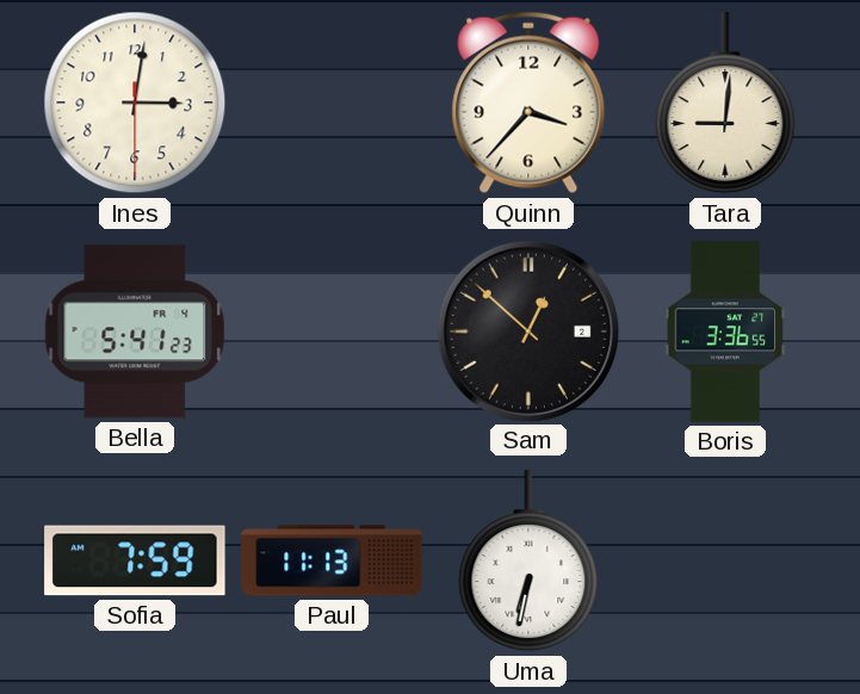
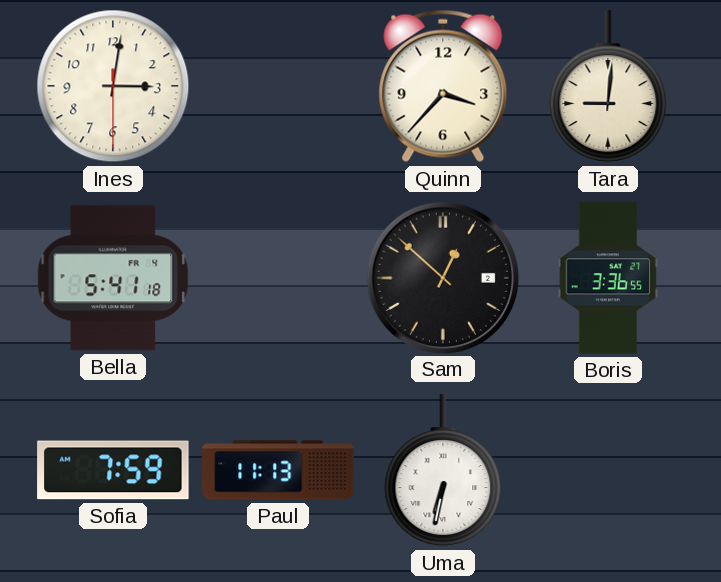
Bella: 5:41:23 -> 5:41:18 (113, 278)
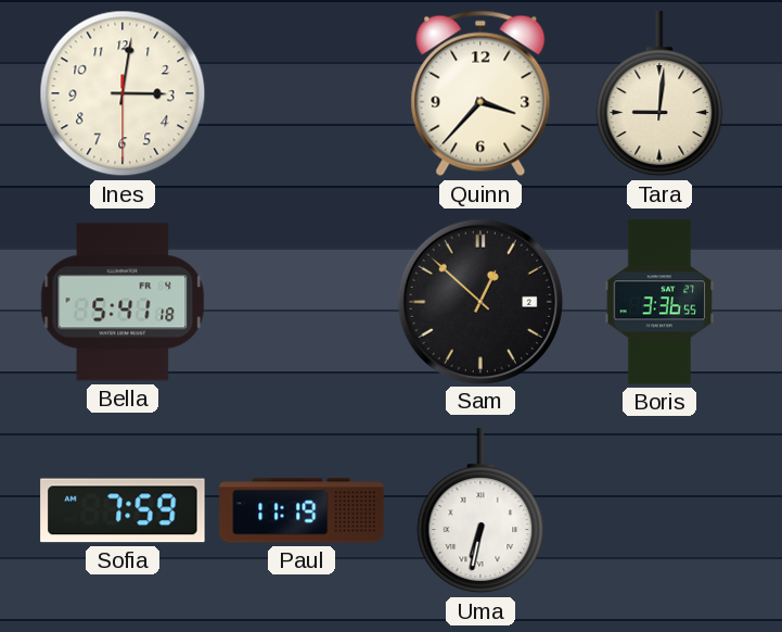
Paul: 11:13 -> 11:19 (302, 510)
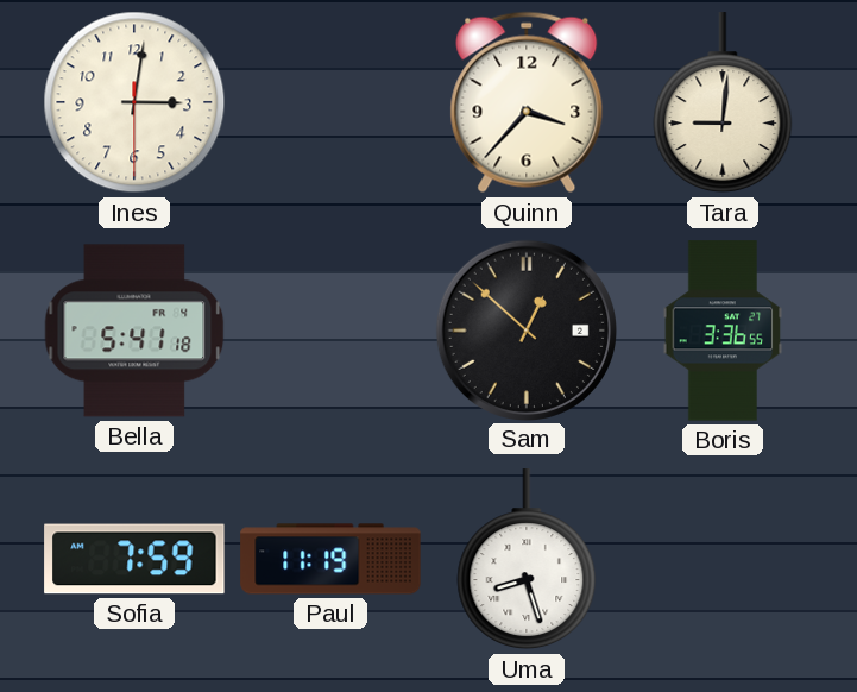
Uma: 6:32 -> 8:27 (527, 560)
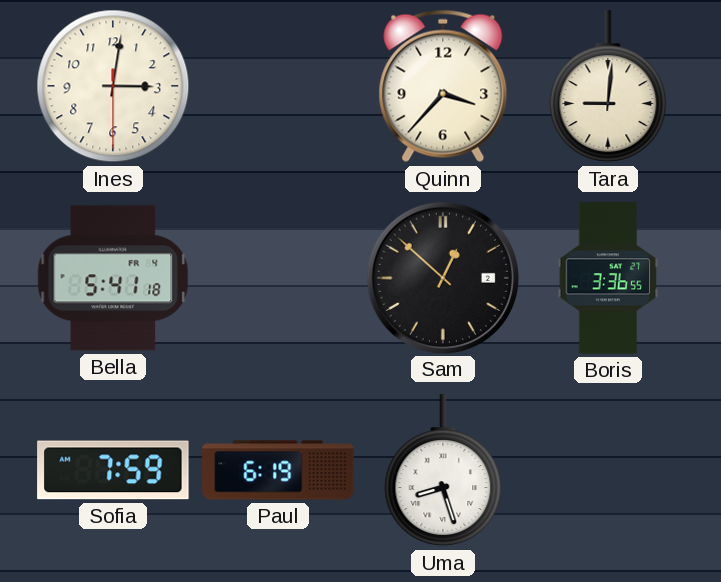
Paul: 11:19 -> 6:19 (278, 470)
